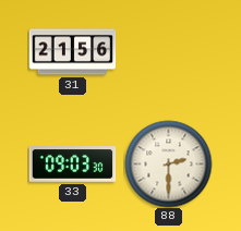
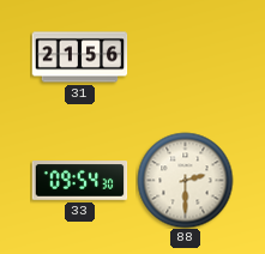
33: 09:03 -> 09:54 (79, 181)
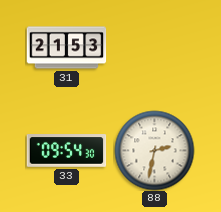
31: 21:56 -> 21:53 (66, 48)
88: 2:30 -> 2:32 (154, 150)
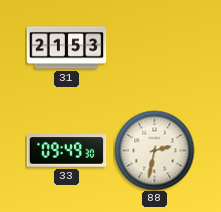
33: 09:54 -> 09:49 (66, 151)
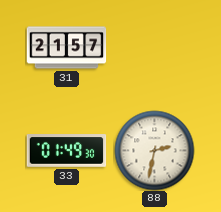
31: 21:53 -> 21:57 (66, 48)
33: 09:49 -> 01:49 (66, 151)
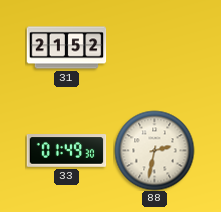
31: 21:57 -> 21:52 (66, 48)
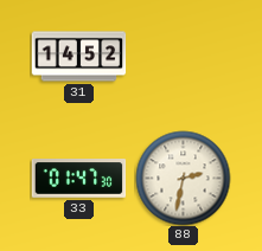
31: 21:52 -> 14:52 (78, 57)
33: 01:49 -> 01:47 (78, 179)
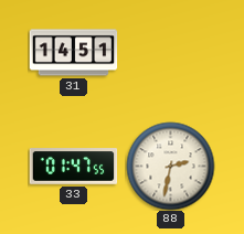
31: 14:52 -> 14:51 (73, 53)
33: 01:47:30 -> 01:47:55 (73, 167)
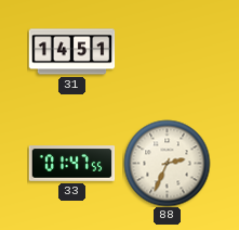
88: 2:32 -> 2:34 (167, 163)
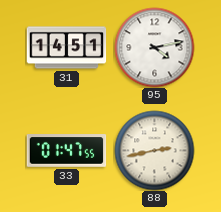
95: none -> 4:13 (154, 47)
88: 2:34 -> 2:43 (154, 150)
